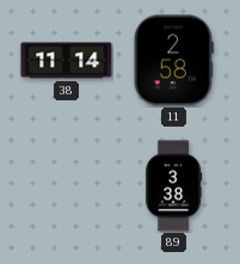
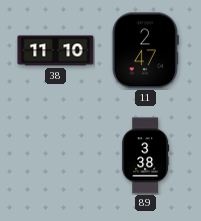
38: 11:14 -> 11:10 (56, 51)
11: 2:58 -> 2:47 (145, 51)
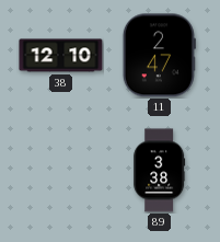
38: 11:10 -> 12:10 (61, 56)
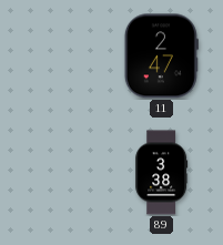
38: 12:10 -> none (61, 56)
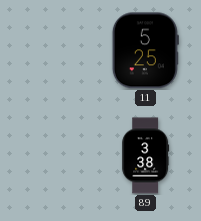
11: 2:47 -> 5:25 (145, 51)
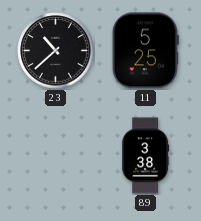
23: none -> 10:38 (56, 51)
